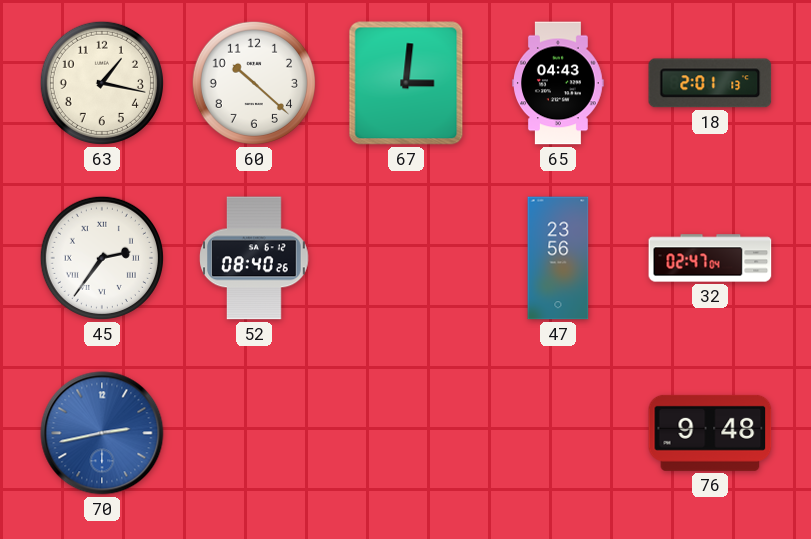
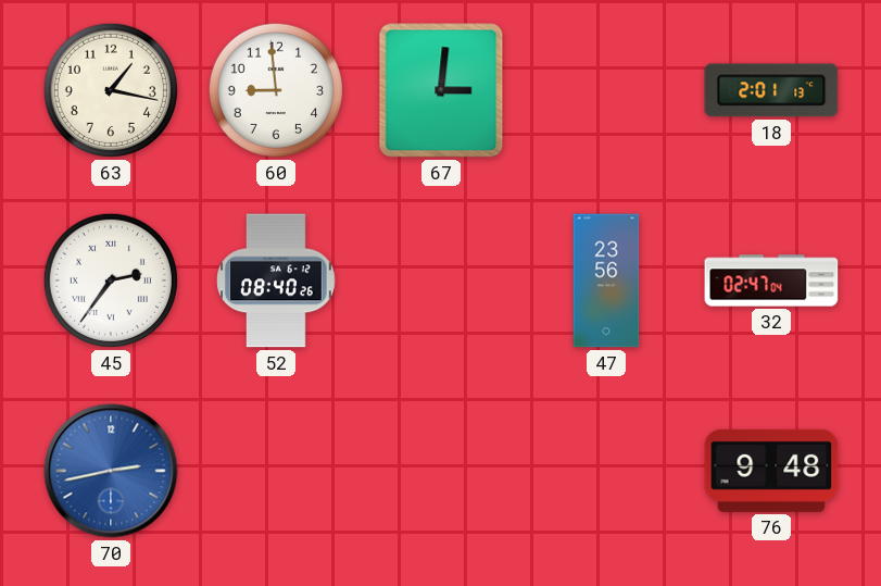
60: 10:22 -> 8:59 (276, 90)
65: 04:43 -> none (559, 83)
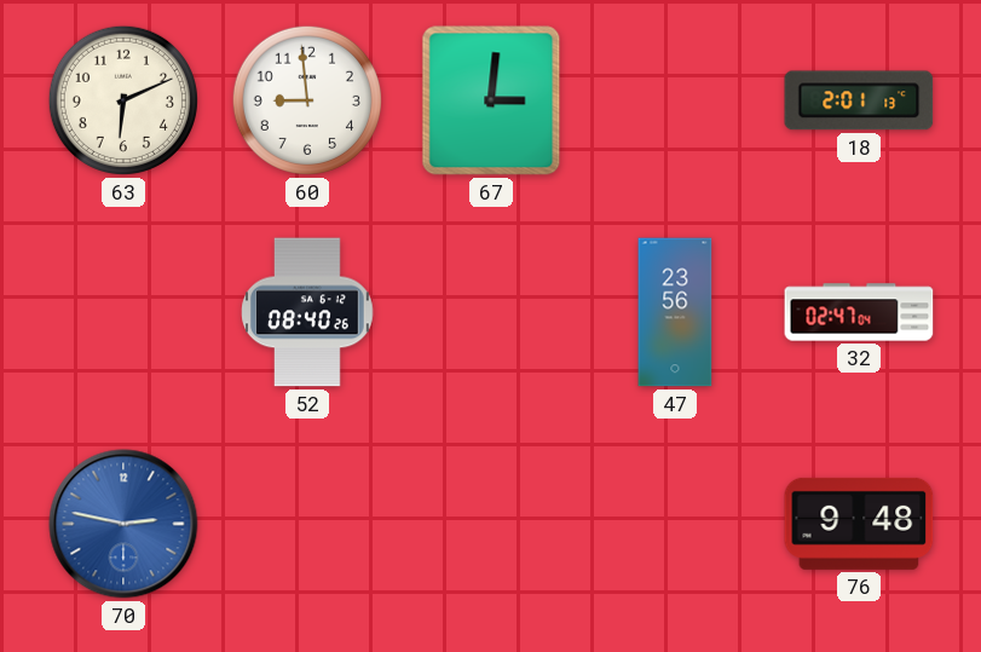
63: 1:17 -> 6:11 (123, 100)
45: 2:36 -> none (111, 280)
70: 2:43 -> 2:47 (123, 524)
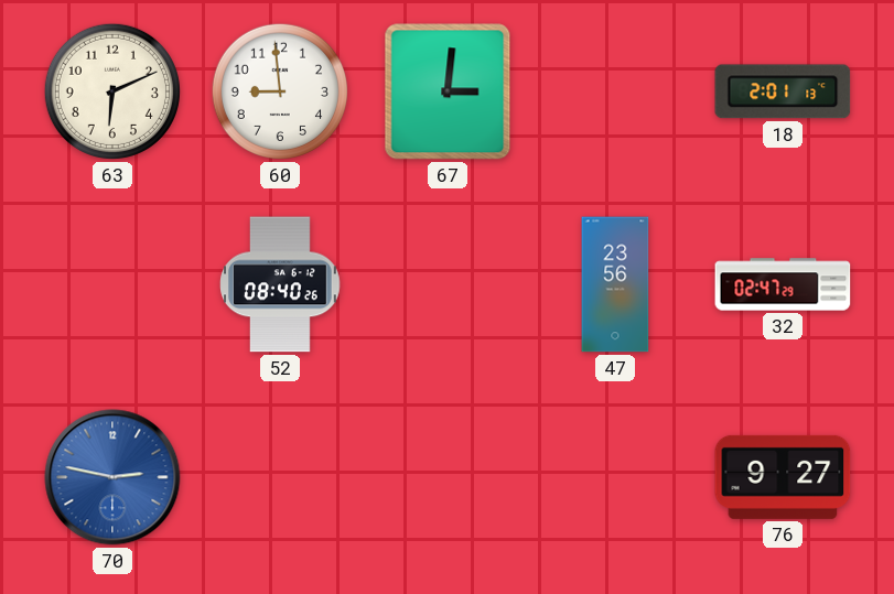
32: 02:47:04 -> 02:47:29 (783, 284)
76: 9:48 -> 9:27 (783, 477)
